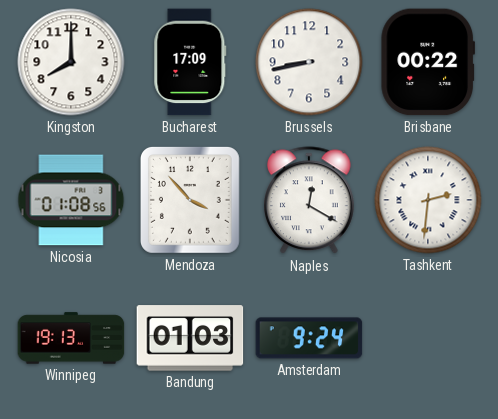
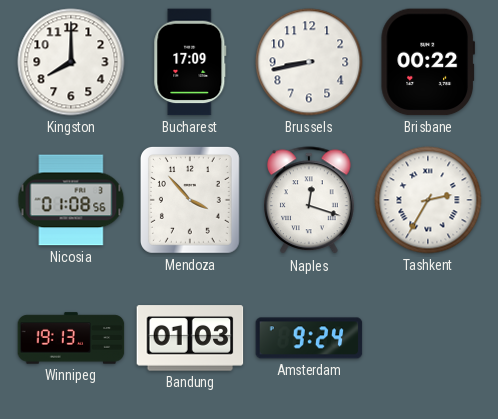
Naples: 12:20 -> 12:18 (310, 201)
Tashkent: 2:31 -> 2:35 (428, 200)
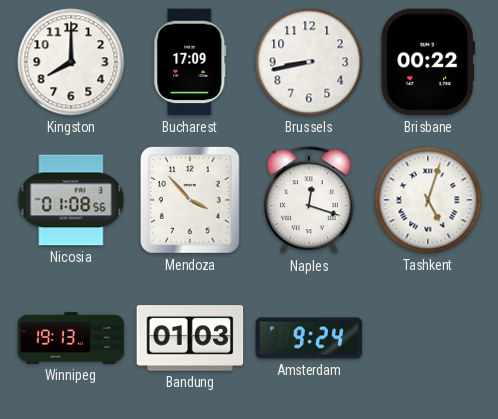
Tashkent: 2:35 -> 5:03 (428, 200)
